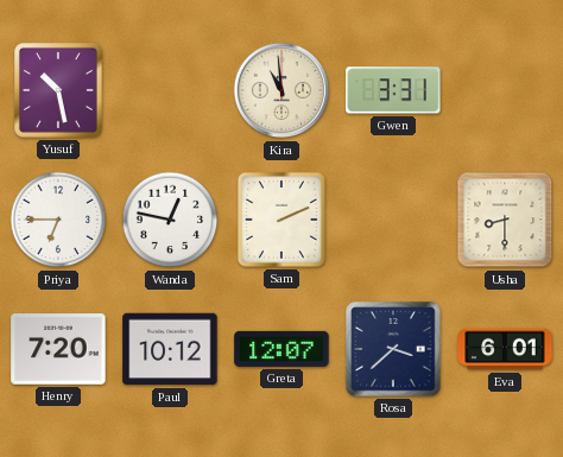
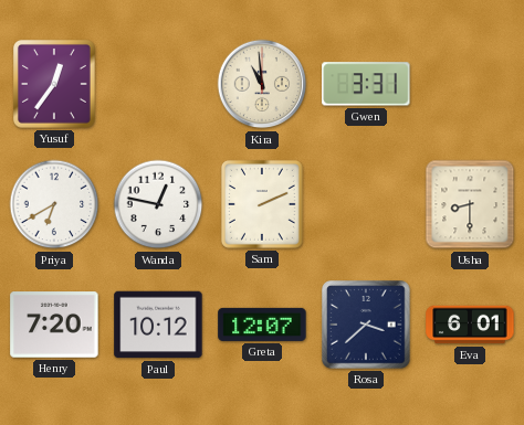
Yusuf: 10:28 -> 12:36 (55, 85)
Priya: 6:45 -> 6:40 (54, 204)
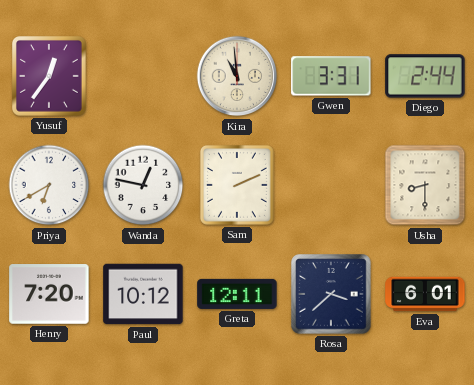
Diego: none -> 2:44 (425, 76)
Greta: 12:07 -> 12:11 (237, 294)
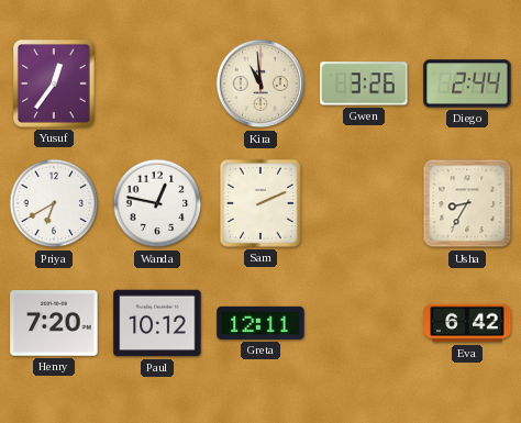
Gwen: 3:31 -> 3:26 (364, 84)
Usha: 8:30 -> 8:35 (467, 203)
Rosa: 3:38 -> none (332, 295)
Eva: 6:01 -> 6:42 (467, 323)
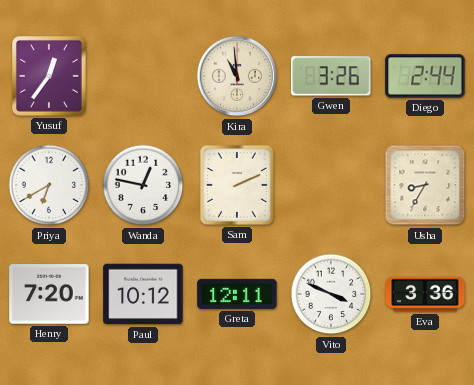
Vito: none -> 3:49 (331, 294)
Eva: 6:42 -> 3:36 (425, 294)
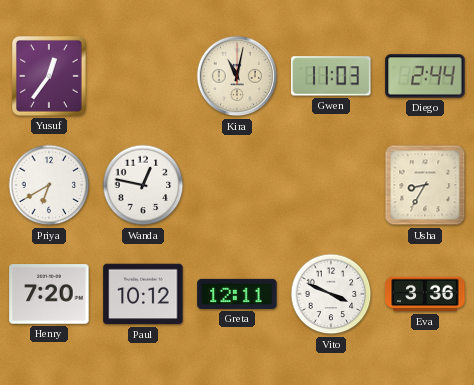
Kira: 10:59 -> 11:02 (237, 76)
Gwen: 3:26 -> 11:03 (331, 76)
Sam: 2:11 -> none (237, 185)
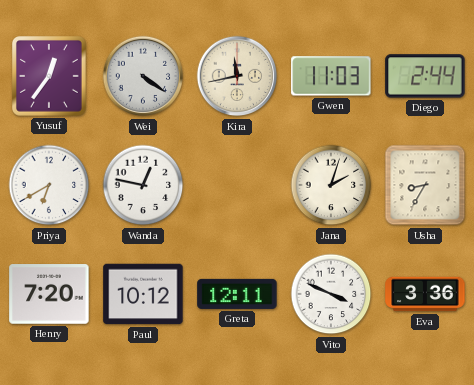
Wei: none -> 4:21 (143, 76)
Kira: 11:02 -> 11:43 (237, 76)
Jana: none -> 2:03 (331, 185)
